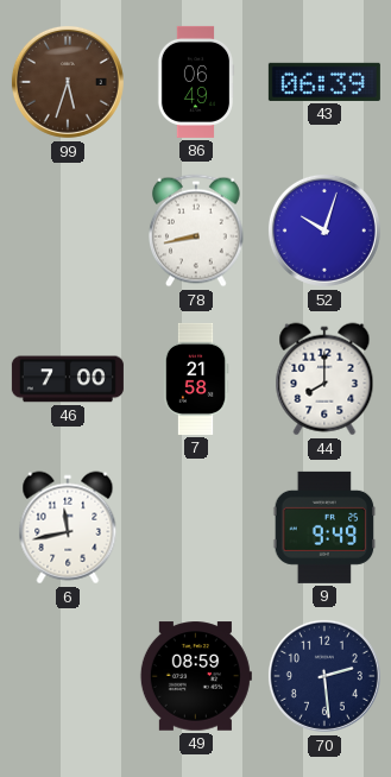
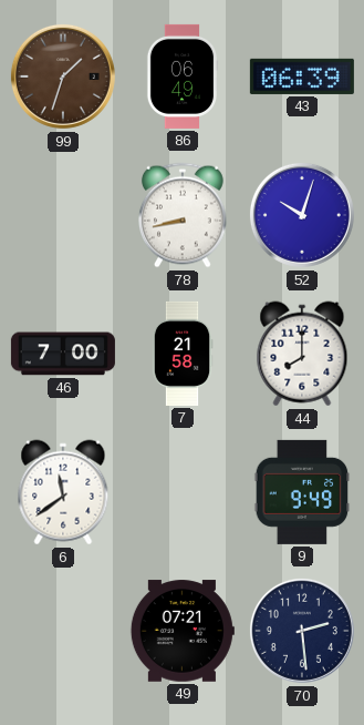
99: 5:33 -> 1:33 (63, 76)
6: 11:43 -> 11:39 (63, 492)
49: 08:59 -> 07:21 (183, 631)
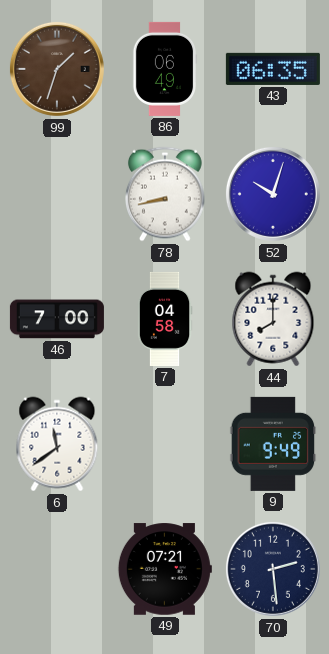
43: 06:39 -> 06:35 (273, 69)
7: 21:58 -> 04:58 (165, 319)
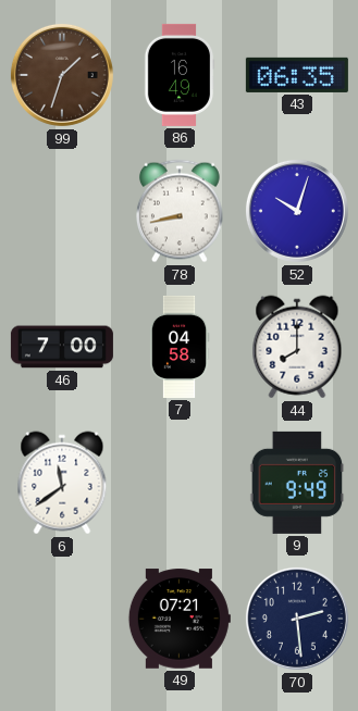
86: 06:49 -> 16:49 (180, 75)
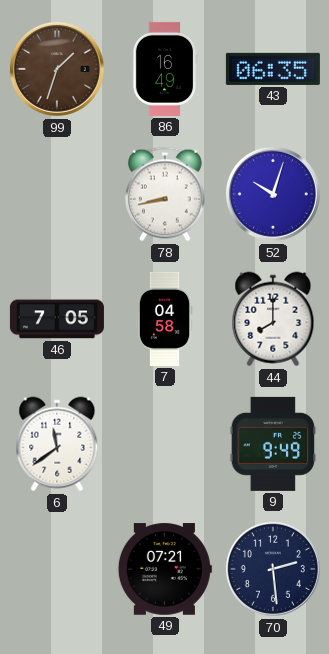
46: 7:00 -> 7:05 (57, 319)
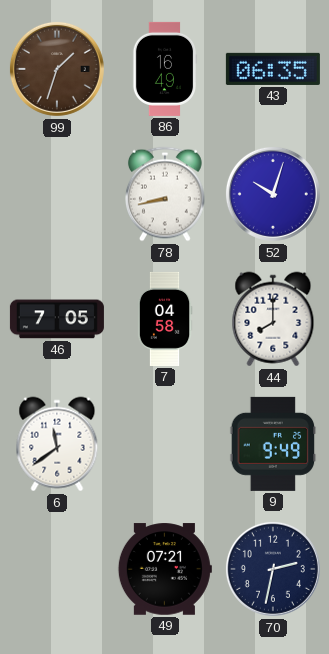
70: 2:29 -> 2:32 (273, 569)
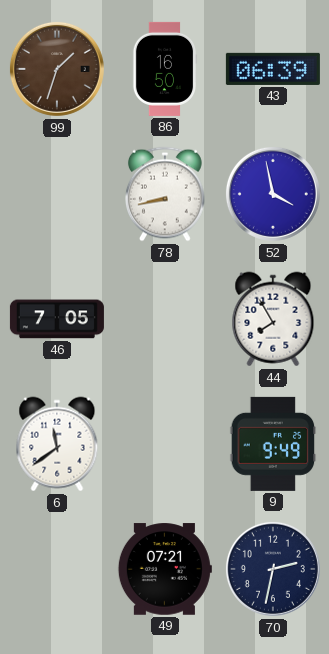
86: 16:49 -> 16:50 (165, 69)
43: 06:35 -> 06:39 (273, 69)
52: 10:03 -> 3:58 (273, 194)
7: 04:58 -> none (165, 319)
44: 8:00 -> 7:55 (273, 319)
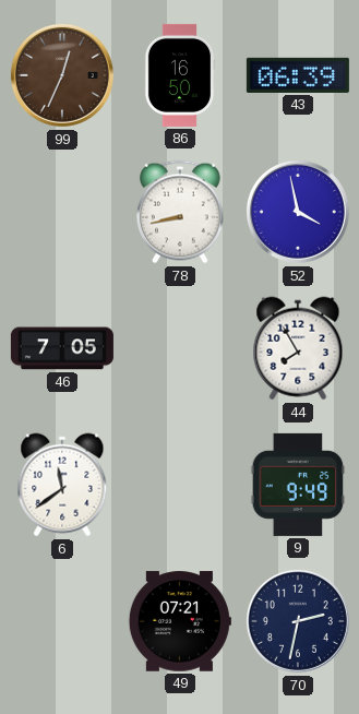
99: 1:33 -> 12:34 (62, 75)
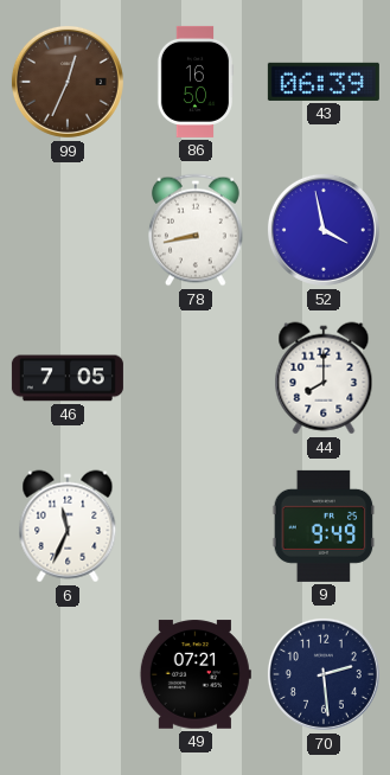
44: 7:55 -> 8:00 (324, 378)
6: 11:39 -> 11:34 (68, 526)
70: 2:32 -> 2:29 (324, 674)
